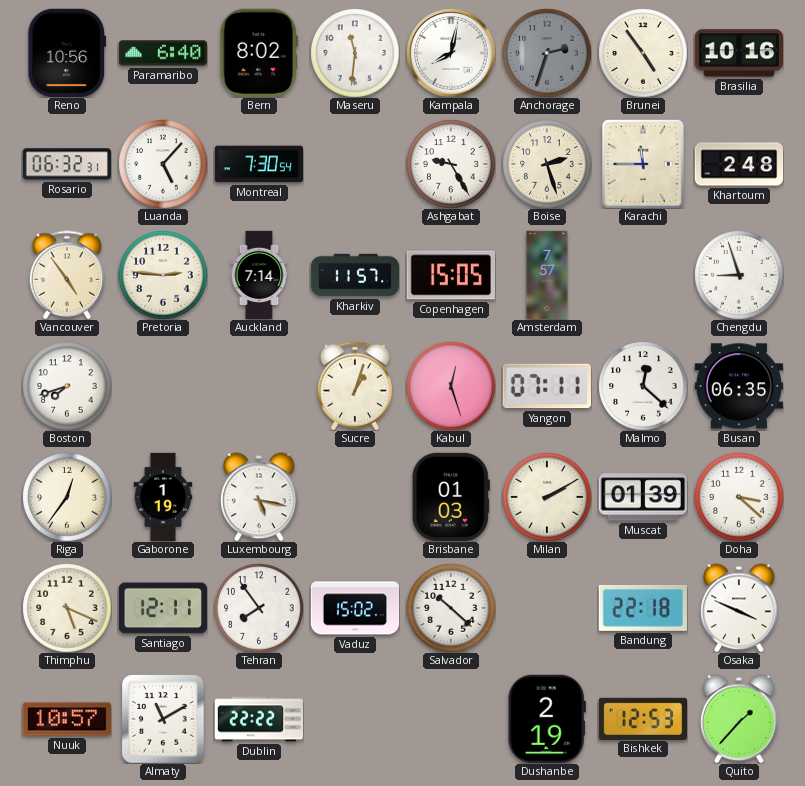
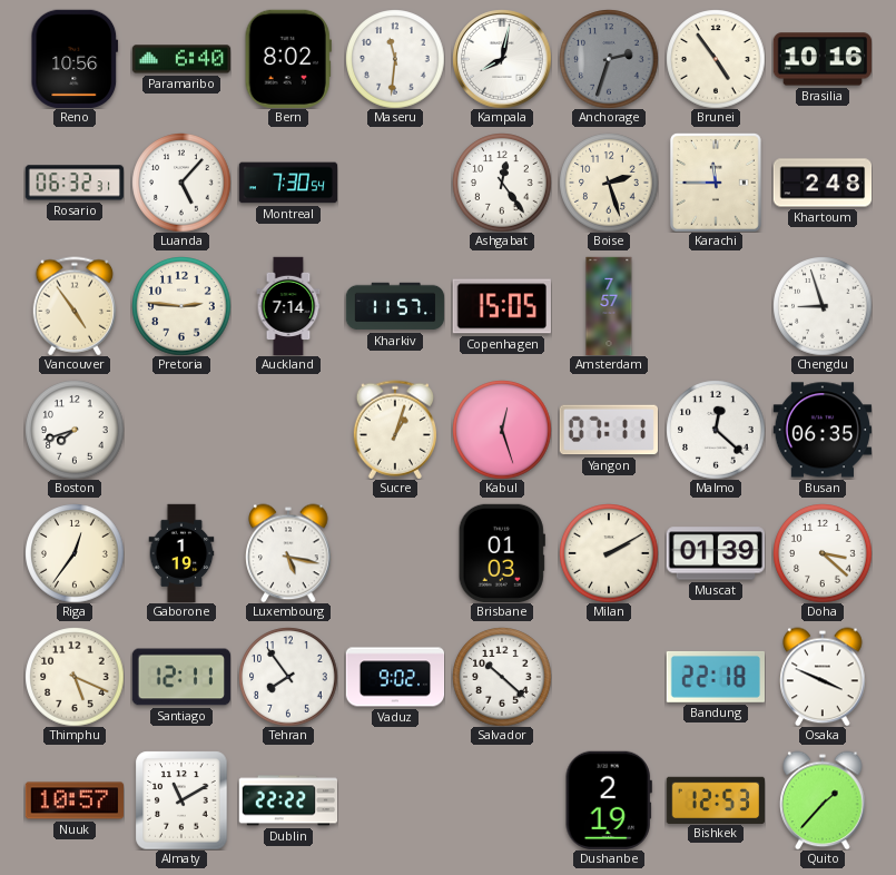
Ashgabat: 9:25 -> 12:24 (502, 183)
Vaduz: 15:02 -> 9:02 (395, 677)
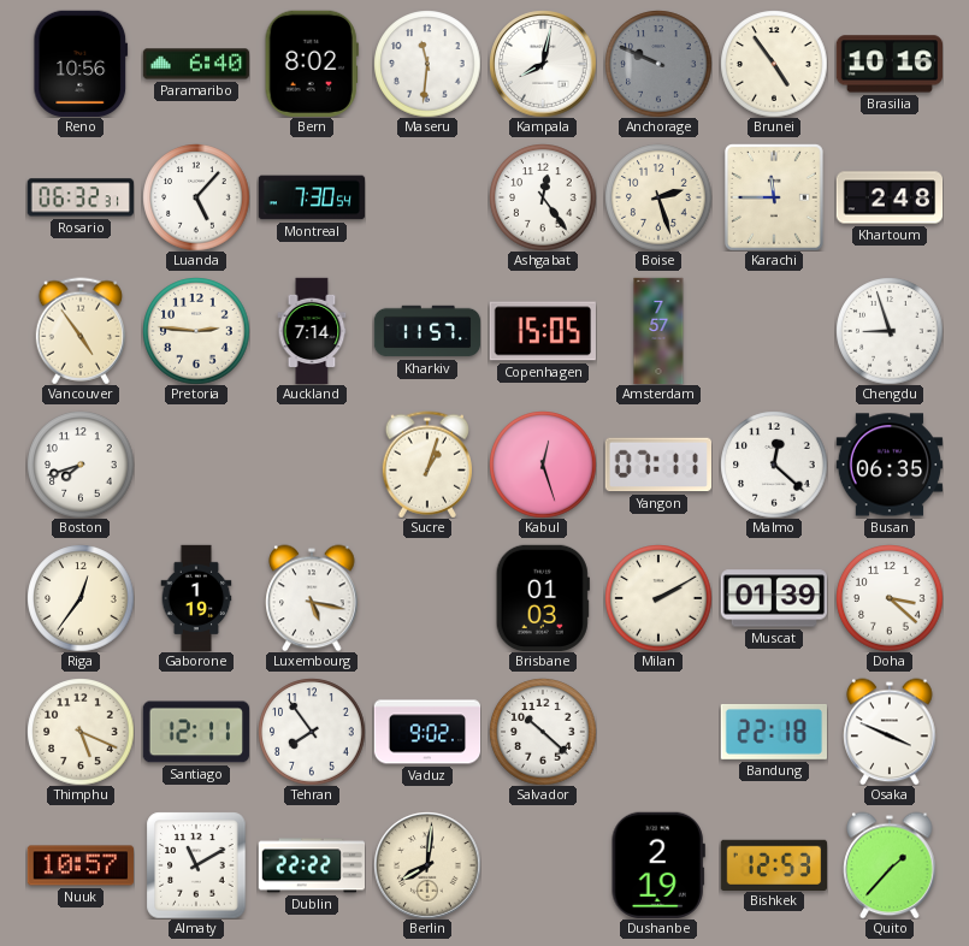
Anchorage: 2:33 -> 9:49 (658, 64)
Berlin: none -> 8:01 (427, 865)
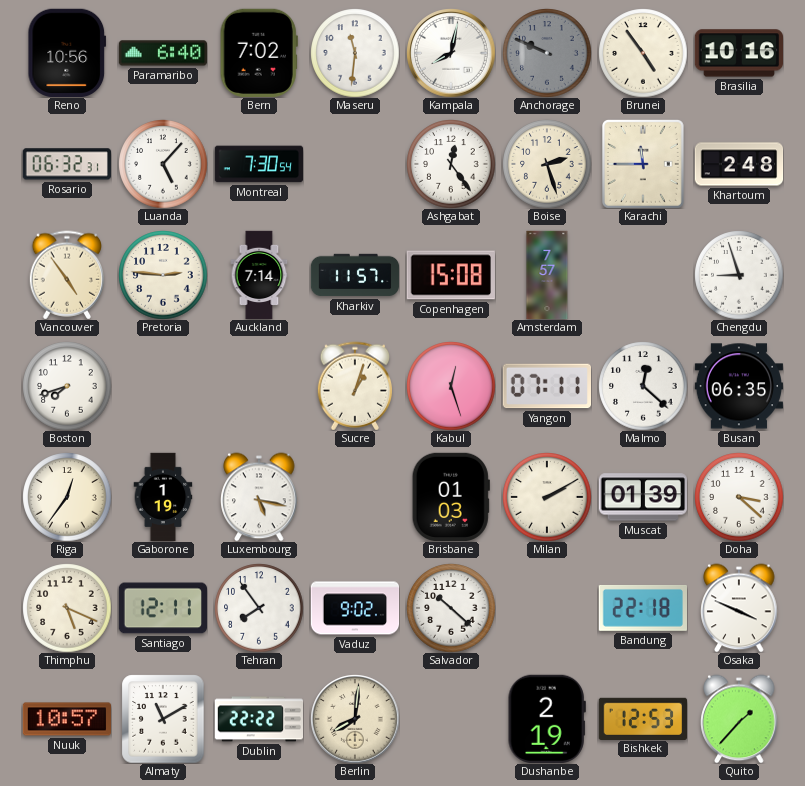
Bern: 8:02 -> 7:02 (259, 52)
Copenhagen: 15:05 -> 15:08 (451, 275)
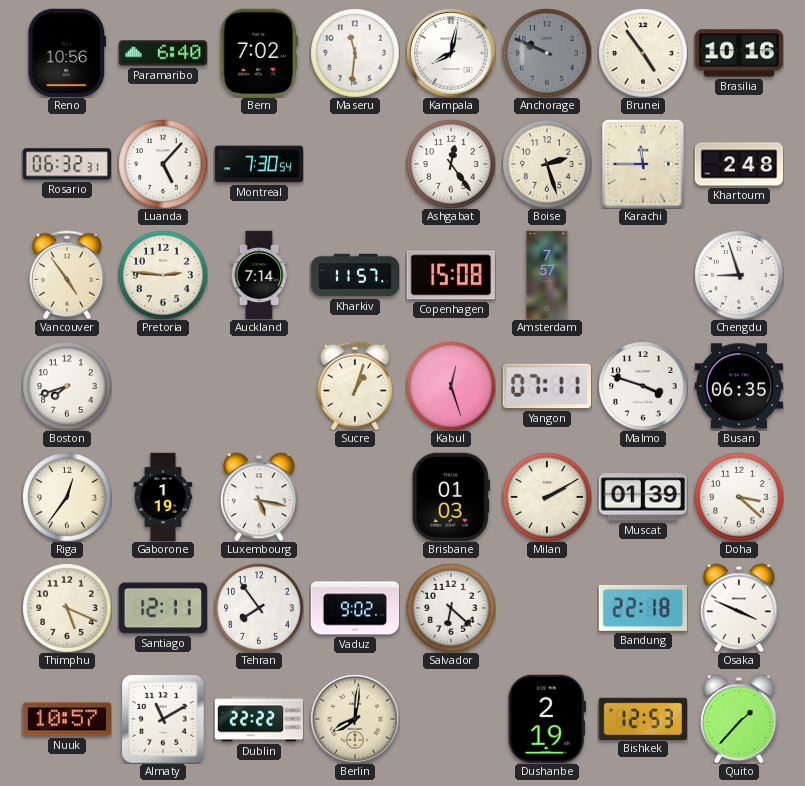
Malmo: 12:22 -> 3:48 (643, 386)
Salvador: 10:22 -> 6:22 (451, 608)
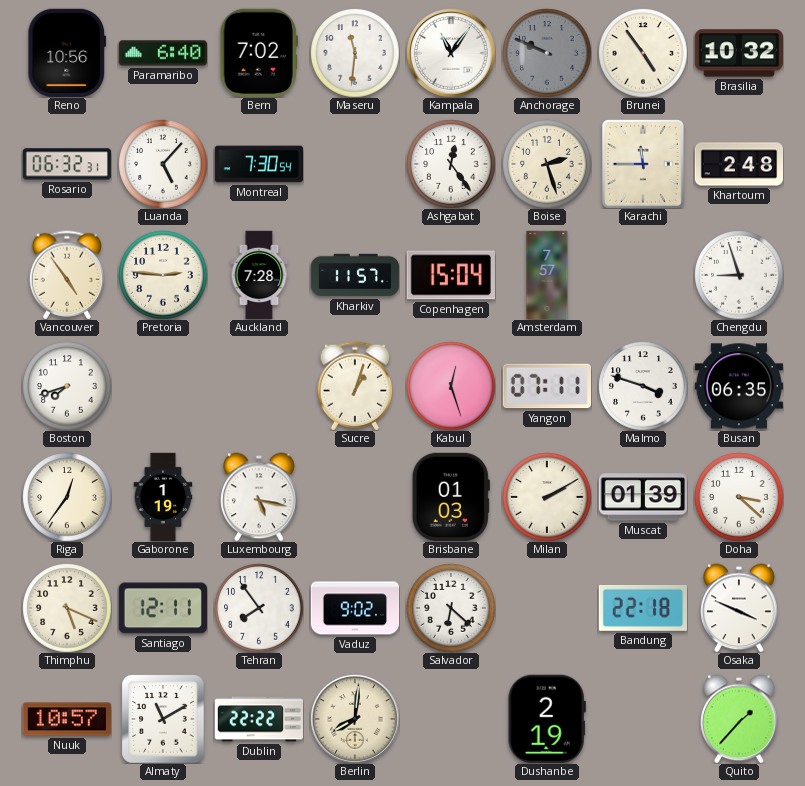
Kampala: 8:02 -> 11:06 (451, 53)
Brasilia: 10:16 -> 10:32 (738, 53)
Auckland: 7:14 -> 7:28 (259, 275)
Copenhagen: 15:08 -> 15:04 (451, 275)
Bishkek: 12:53 -> none (642, 718)
